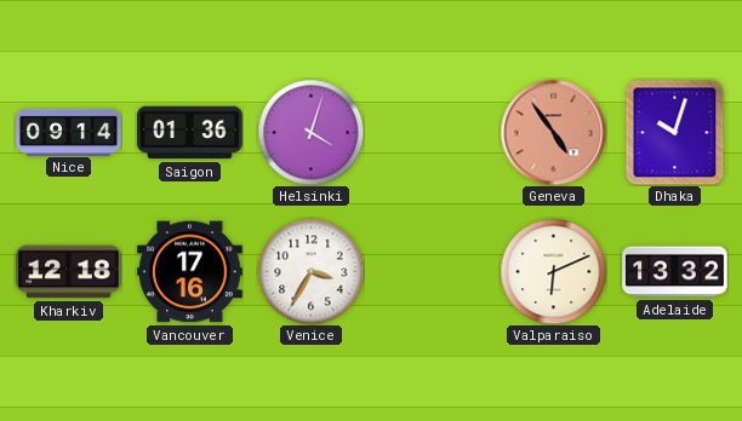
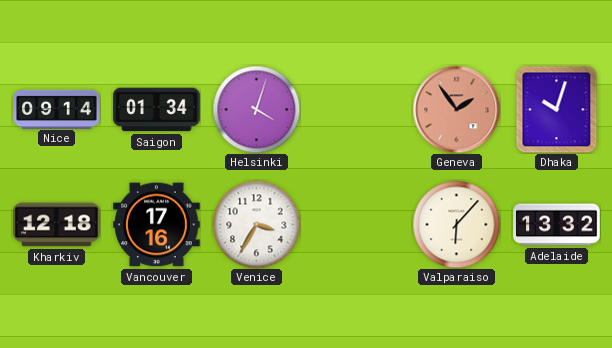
Saigon: 01:36 -> 01:34 (157, 110)
Geneva: 4:54 -> 1:54 (456, 109)
Valparaiso: 6:11 -> 6:07 (456, 224)
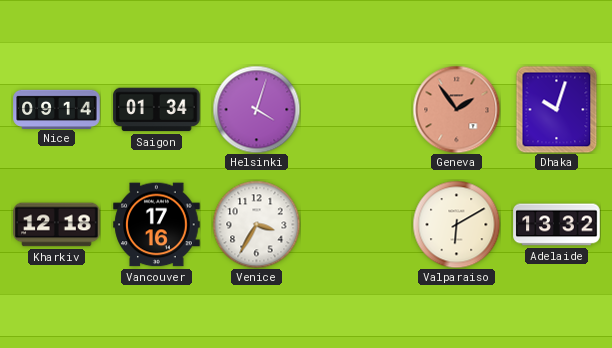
Valparaiso: 6:07 -> 6:10 (456, 224)
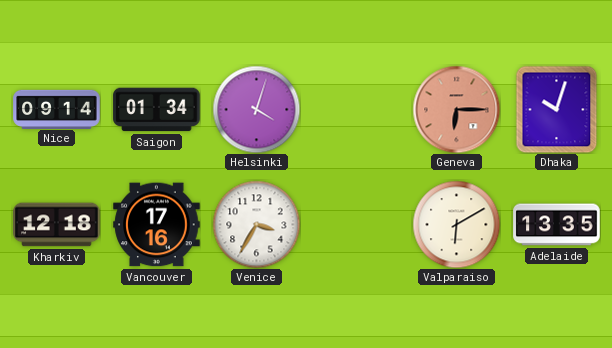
Geneva: 1:54 -> 6:15 (456, 109)
Adelaide: 13:32 -> 13:35 (557, 225)
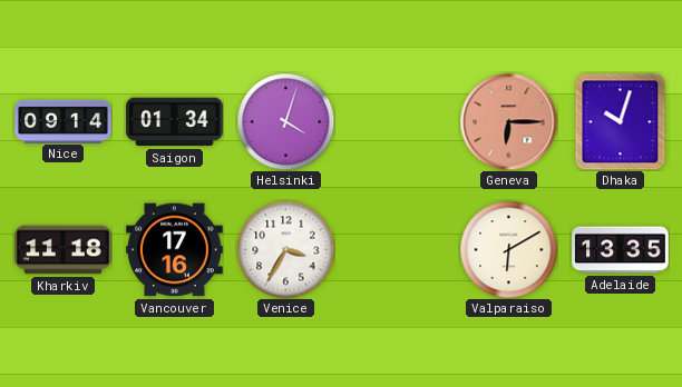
Kharkiv: 12:18 -> 11:18 (64, 250)
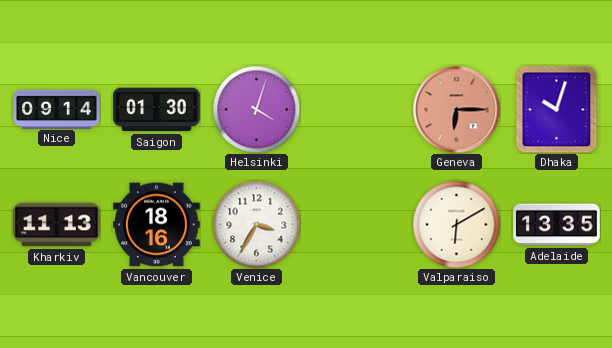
Saigon: 01:34 -> 01:30 (157, 110)
Kharkiv: 11:18 -> 11:13 (57, 225)
Vancouver: 17:16 -> 18:16 (157, 225)
